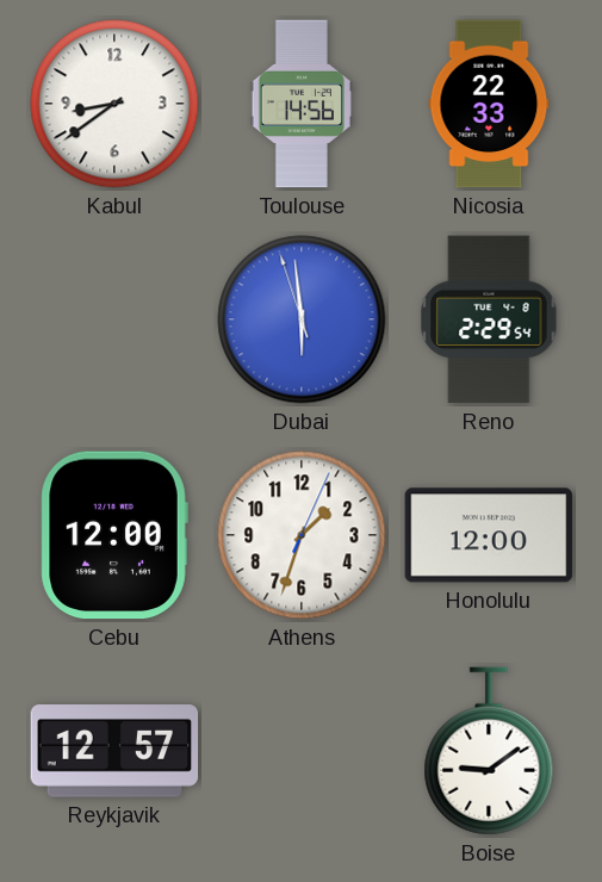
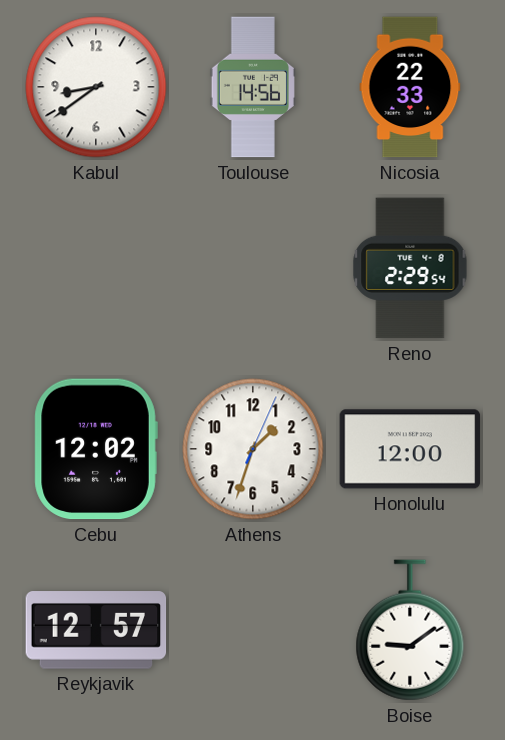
Dubai: 5:58 -> none (302, 319)
Cebu: 12:00 -> 12:02 (96, 449)
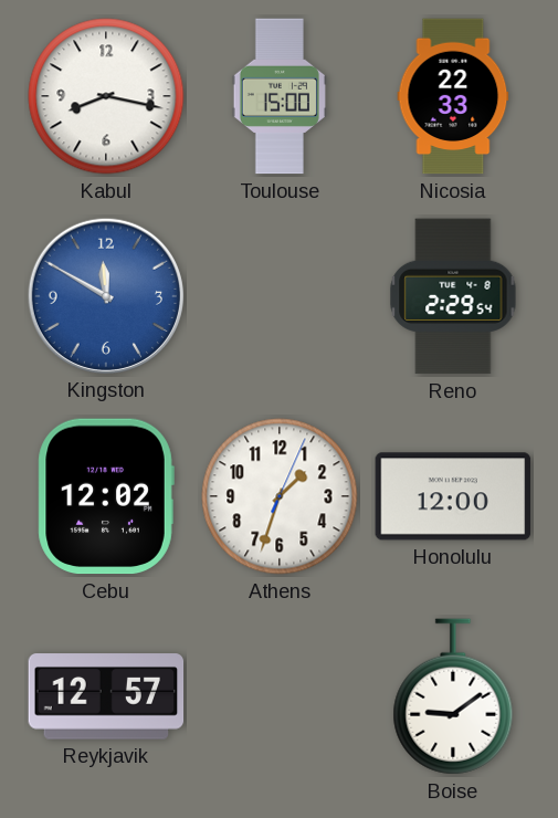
Kabul: 8:39 -> 8:17 (106, 96)
Toulouse: 14:56 -> 15:00 (280, 96)
Kingston: none -> 11:50 (105, 295)
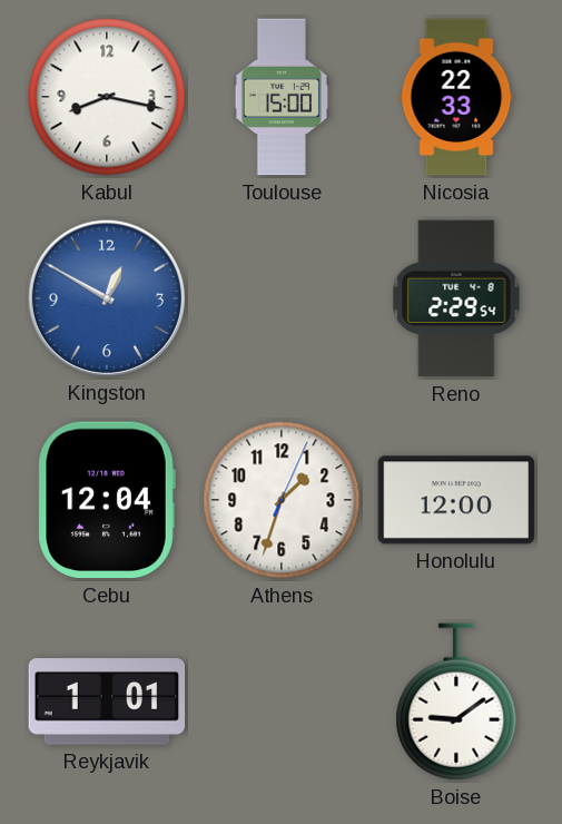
Kingston: 11:50 -> 12:50 (106, 297)
Cebu: 12:02 -> 12:04 (107, 500)
Reykjavik: 12:57 -> 1:01 (107, 702)
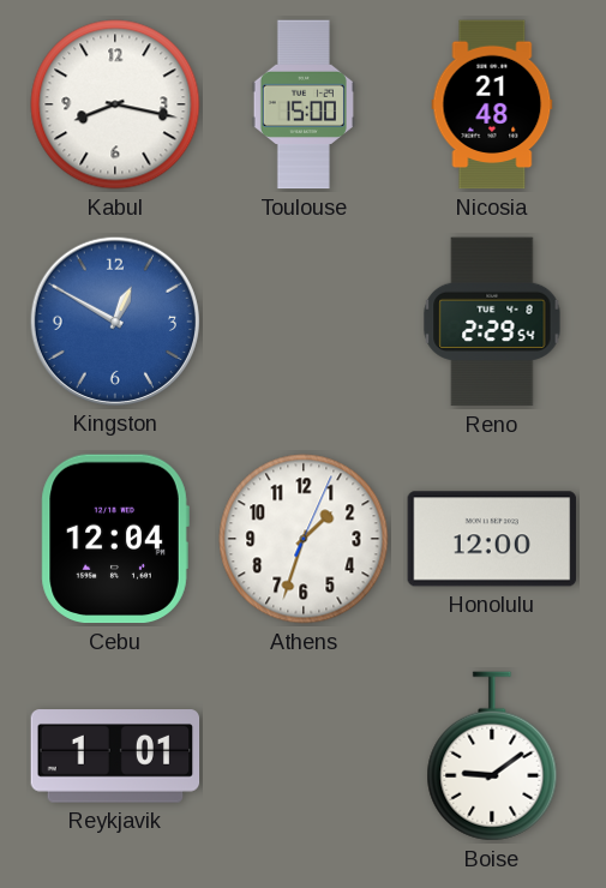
Nicosia: 22:33 -> 21:48 (492, 104)
